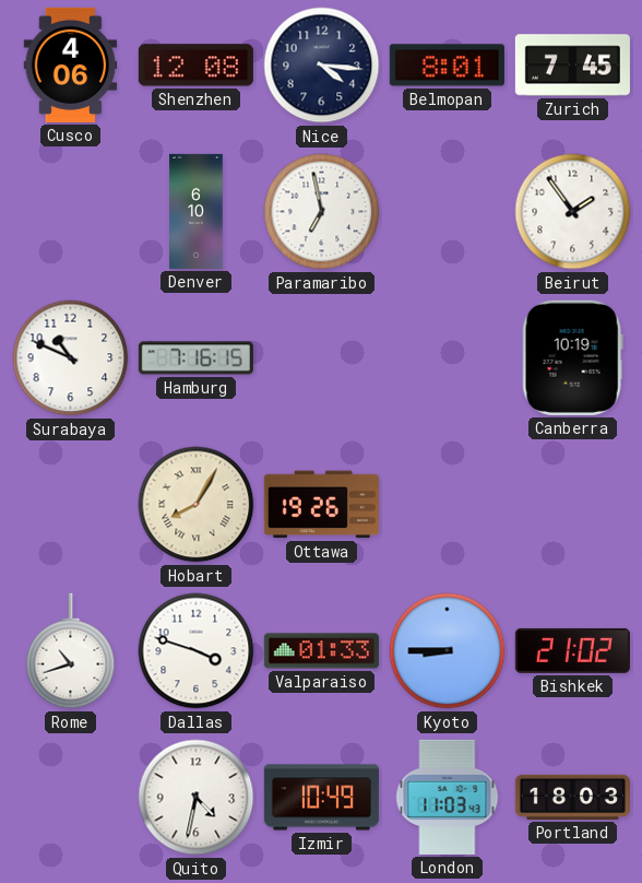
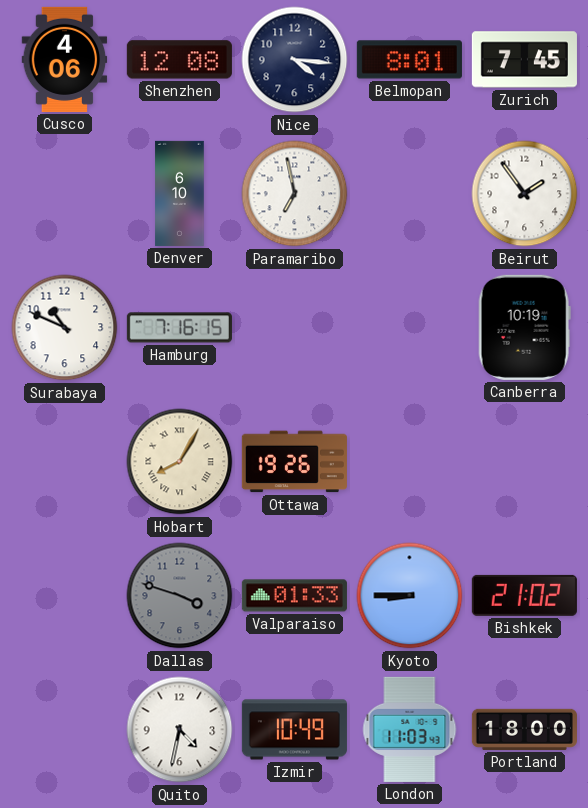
Rome: 10:42 -> none (71, 651)
Dallas dial: white -> grey (180, 596)
Portland: 18:03 -> 18:00 (524, 729)
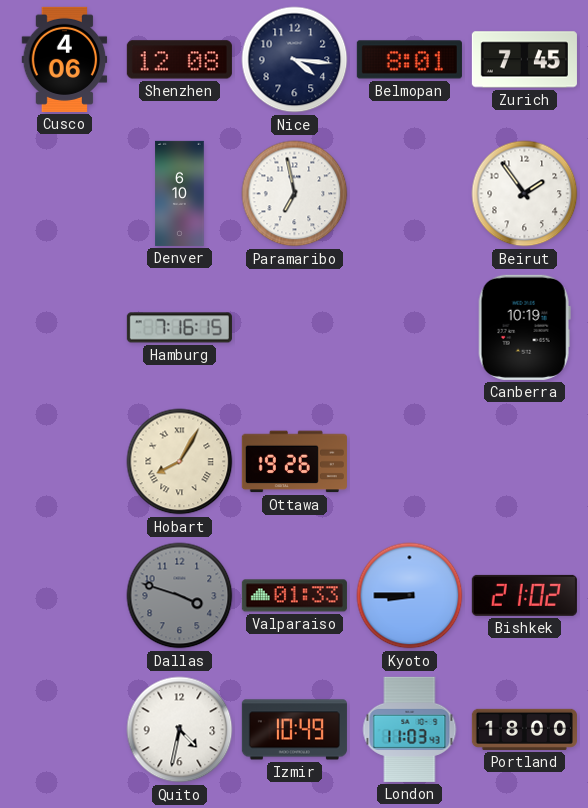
Surabaya: 10:49 -> none (65, 328)
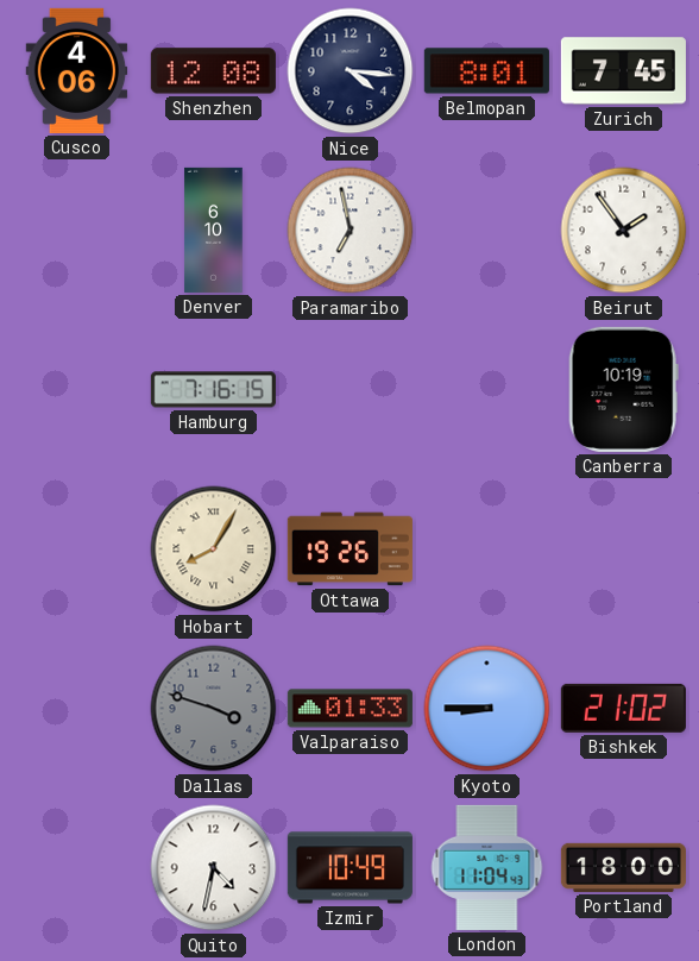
London: 11:03 -> 11:04 (487, 867)
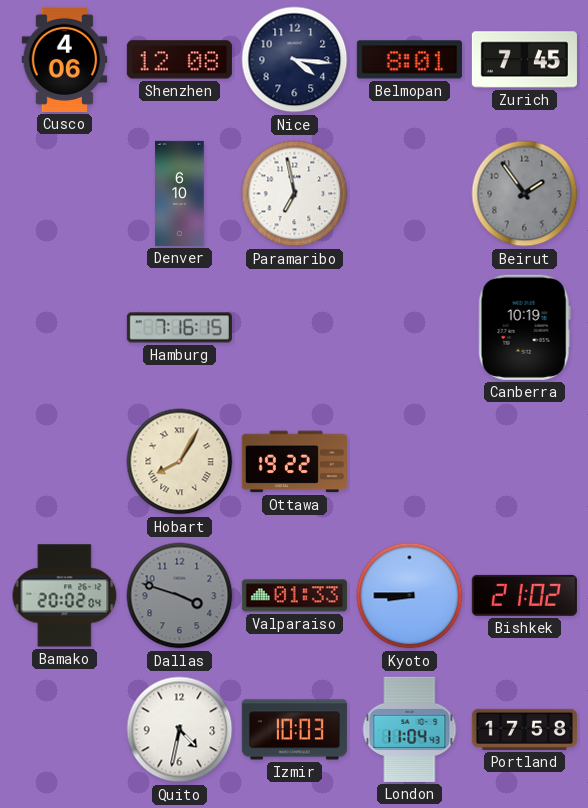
Beirut dial: white -> grey (525, 194)
Ottawa: 19:26 -> 19:22 (294, 462)
Bamako: none -> 20:02 (65, 596)
Izmir: 10:49 -> 10:03 (294, 730)
Portland: 18:00 -> 17:58 (524, 729)
